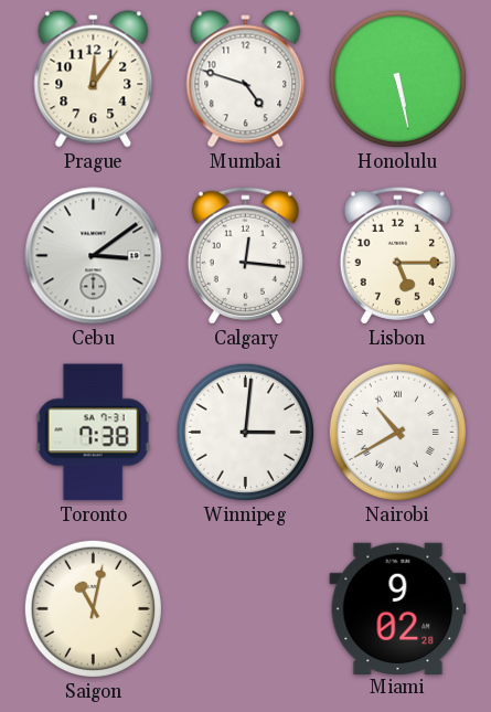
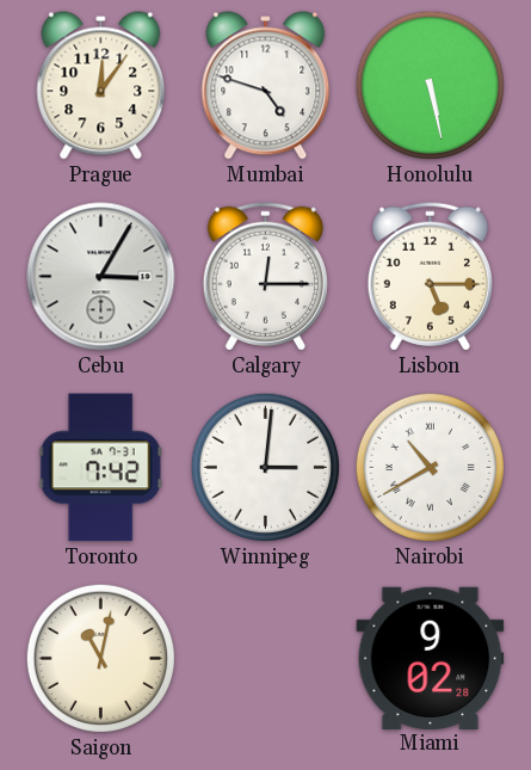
Cebu: 3:09 -> 3:05 (101, 277)
Calgary: 12:16 -> 12:15 (265, 276)
Toronto: 7:38 -> 7:42 (100, 468)
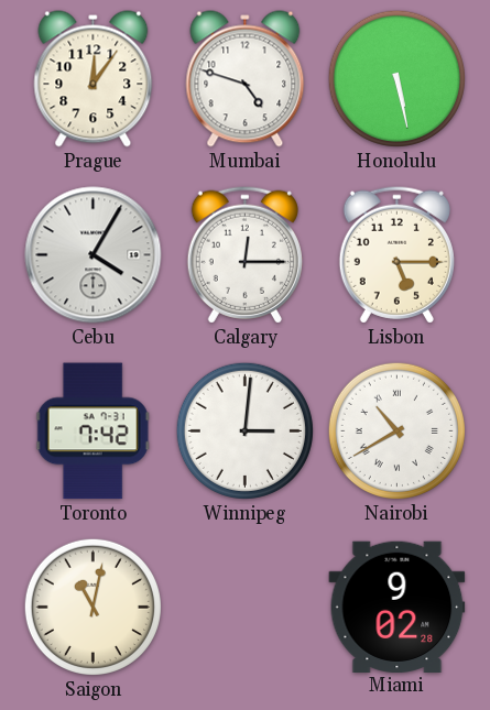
Cebu: 3:05 -> 4:05 (94, 255)
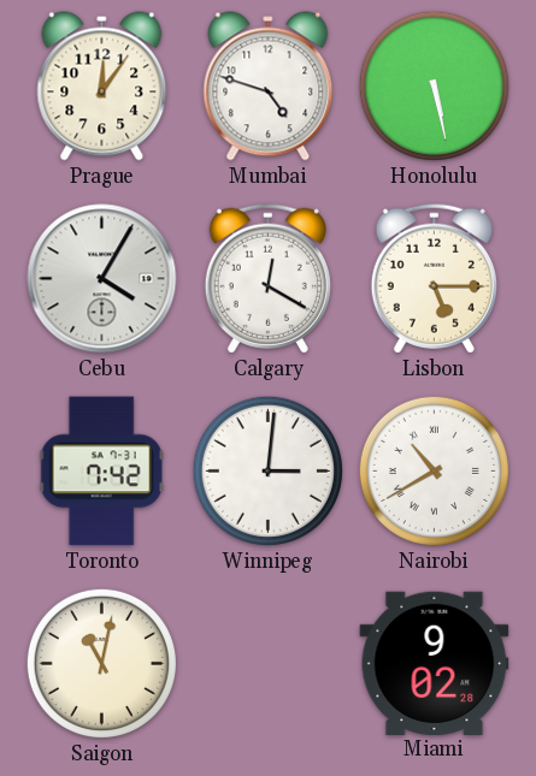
Calgary: 12:15 -> 12:20 (267, 278)
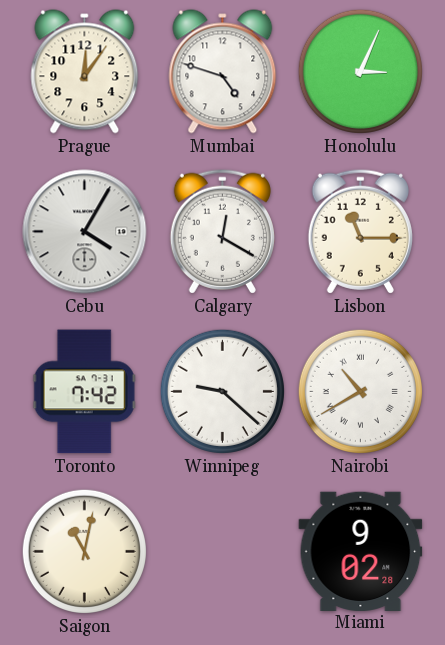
Honolulu: 5:28 -> 3:04 (360, 71)
Lisbon: 5:15 -> 11:15 (360, 231)
Winnipeg: 3:01 -> 9:22 (222, 391)
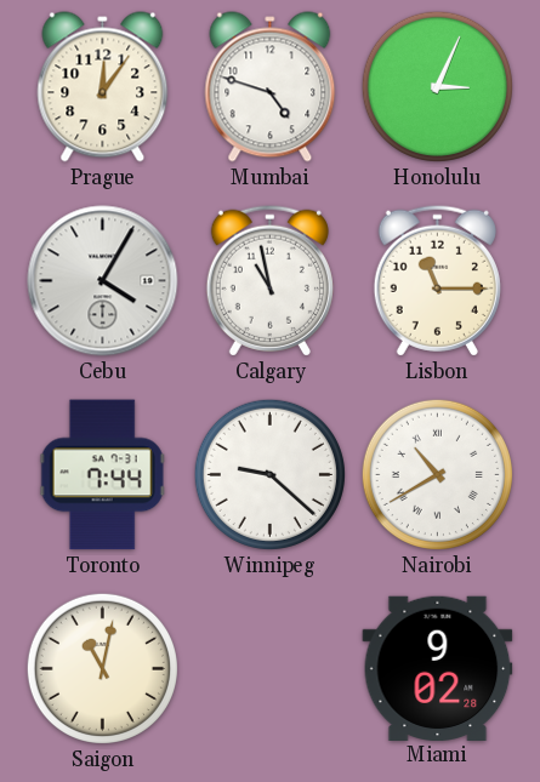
Calgary: 12:20 -> 10:58 (269, 280)
Toronto: 7:42 -> 7:44 (102, 475)
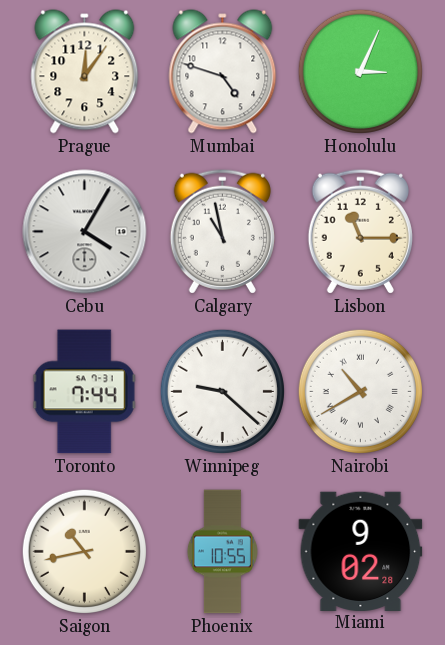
Saigon: 11:02 -> 10:43 (84, 551)
Phoenix: none -> 10:55 (222, 552)
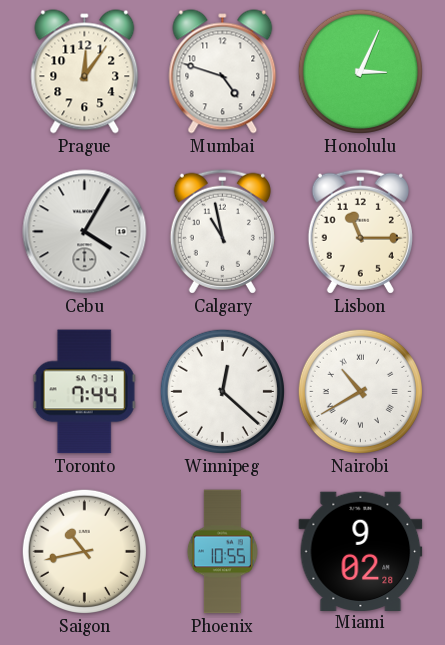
Winnipeg: 9:22 -> 12:22 (222, 391)
